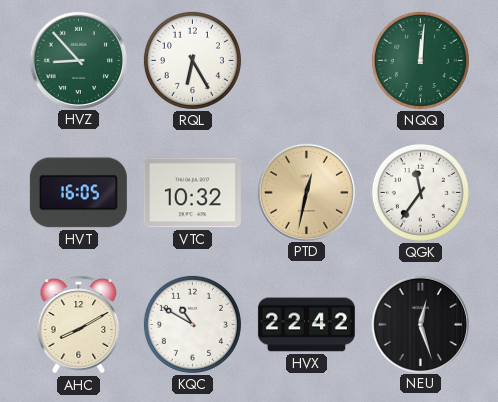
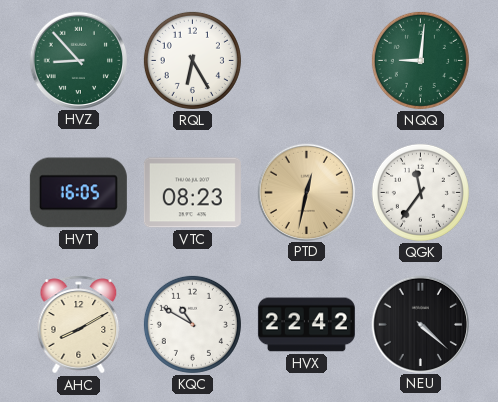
NQQ: 12:01 -> 9:01 (420, 60)
VTC: 10:32 -> 08:23 (192, 193)
NEU: 12:27 -> 4:22 (420, 324)
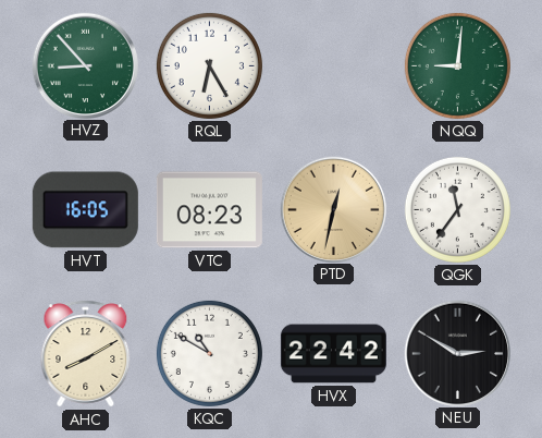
NEU: 4:22 -> 2:50 (457, 353)
